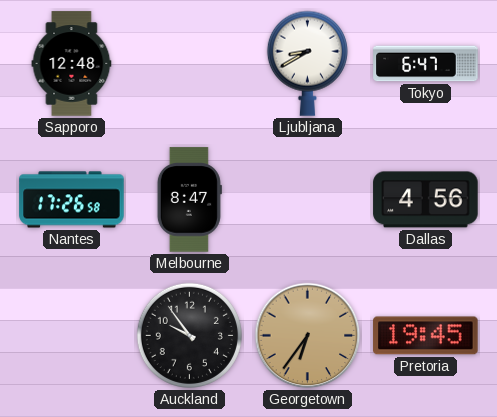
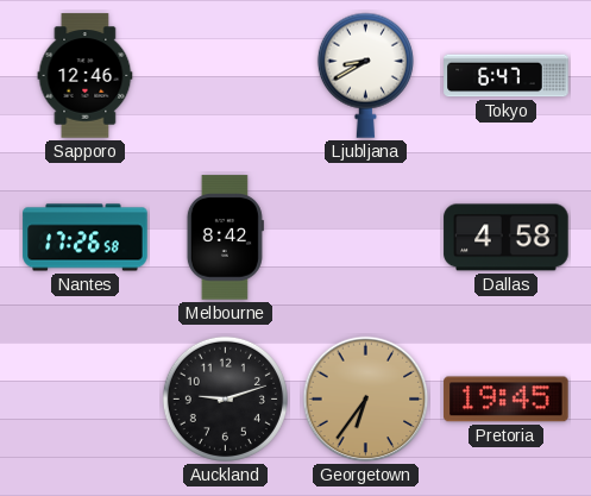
Sapporo: 12:48 -> 12:46 (86, 76)
Melbourne: 8:47 -> 8:42 (225, 238)
Dallas: 4:56 -> 4:58 (507, 238)
Auckland: 9:54 -> 9:12 (225, 398)
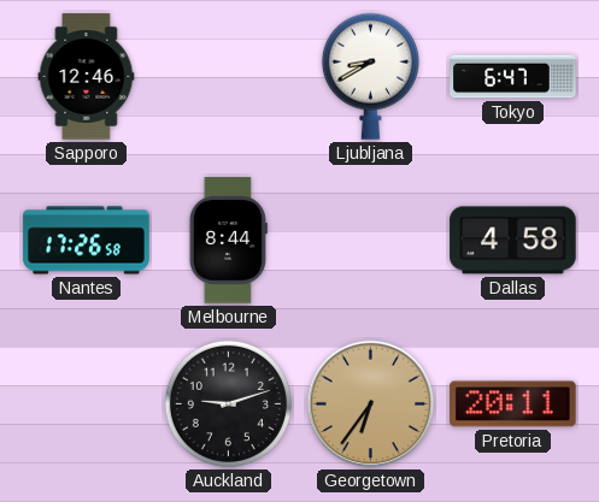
Melbourne: 8:42 -> 8:44 (228, 241)
Pretoria: 19:45 -> 20:11 (513, 404)
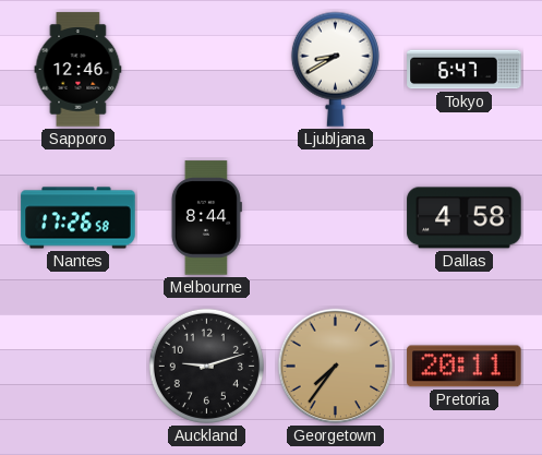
Georgetown: 6:36 -> 7:36 (336, 367)
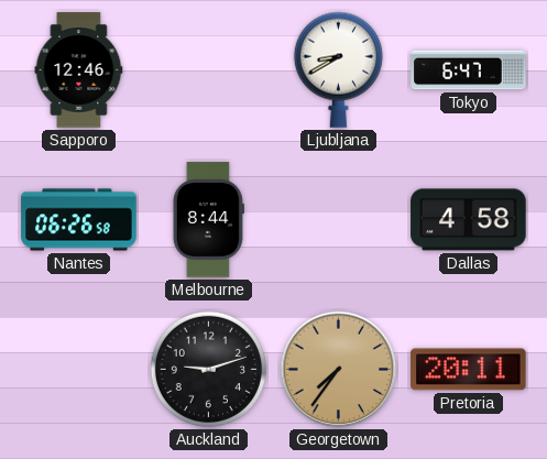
Nantes: 17:26 -> 06:26 (79, 220)
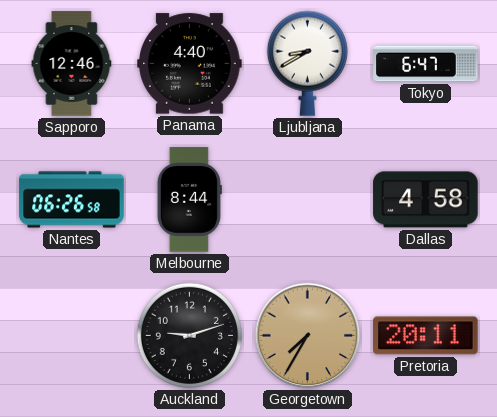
Panama: none -> 4:40 (190, 64)
Georgetown: 7:36 -> 7:35 (308, 336)
